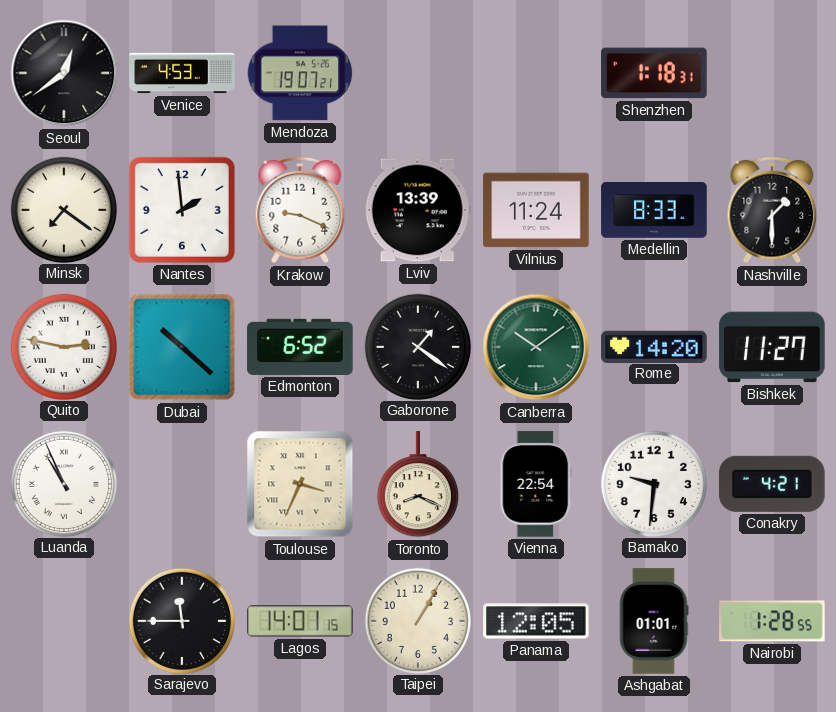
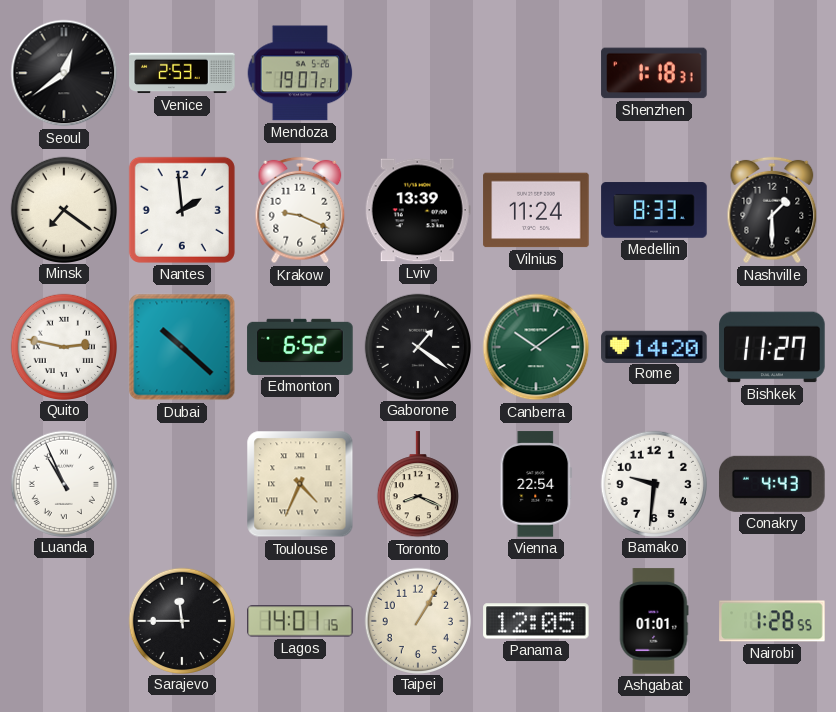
Venice: 4:53 -> 2:53 (182, 73)
Toulouse: 3:34 -> 4:34 (300, 484)
Conakry: 4:21 -> 4:43 (772, 484)
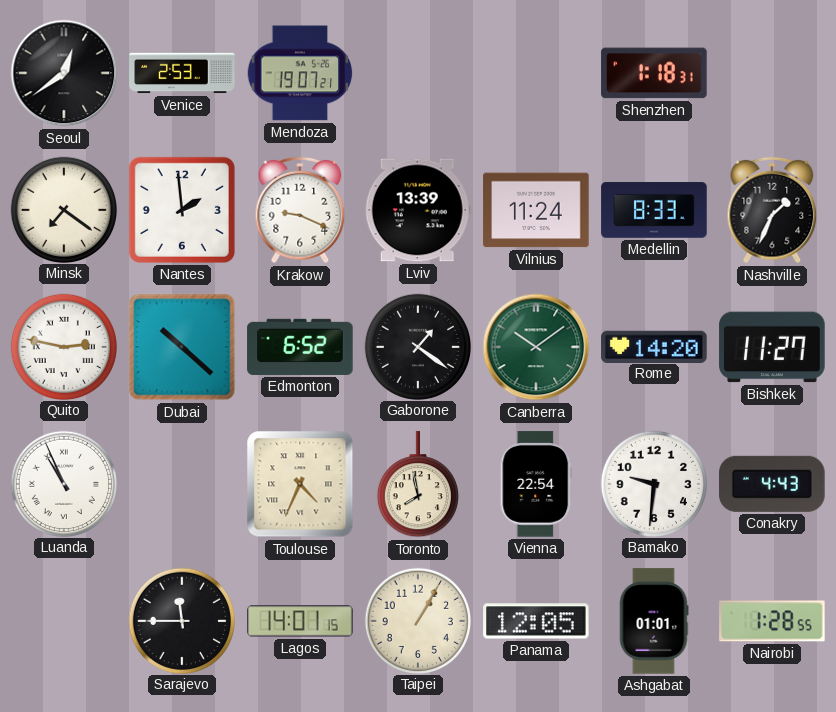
Nashville: 1:30 -> 1:34 (772, 210)
Toronto: 8:19 -> 7:58 (418, 485)
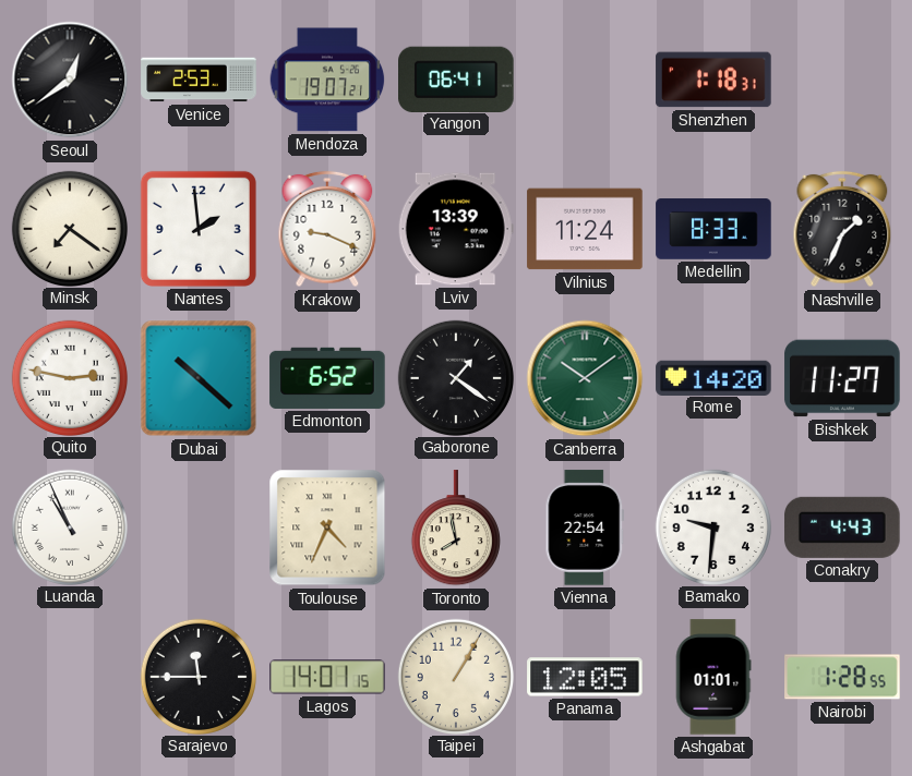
Yangon: none -> 06:41 (457, 78)
